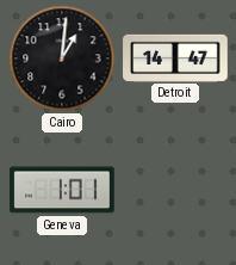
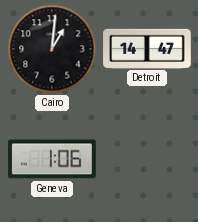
Geneva: 1:01 -> 1:06 (52, 159)
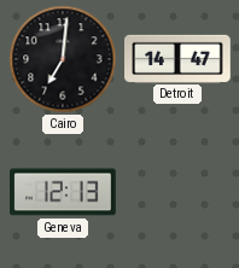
Cairo: 1:01 -> 7:01 (63, 59)
Geneva: 1:06 -> 12:13 (63, 192)
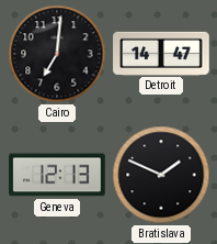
Bratislava: none -> 1:49 (161, 175)
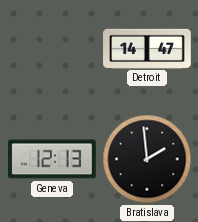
Cairo: 7:01 -> none (57, 54)
Bratislava: 1:49 -> 1:59 (147, 159)
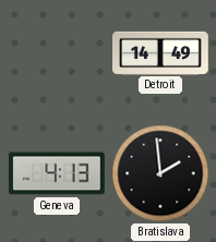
Detroit: 14:47 -> 14:49 (160, 52)
Geneva: 12:13 -> 4:13 (57, 173)
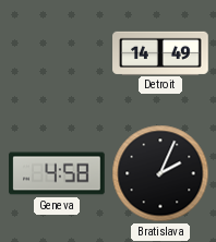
Geneva: 4:13 -> 4:58 (57, 173)
Bratislava: 1:59 -> 2:04 (160, 173)
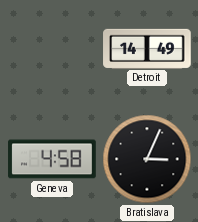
Bratislava: 2:04 -> 3:04 (147, 159)
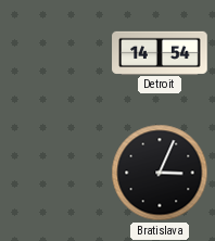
Detroit: 14:49 -> 14:54 (160, 52)
Geneva: 4:58 -> none (52, 159)
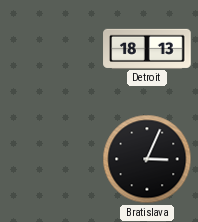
Detroit: 14:54 -> 18:13 (147, 48)
